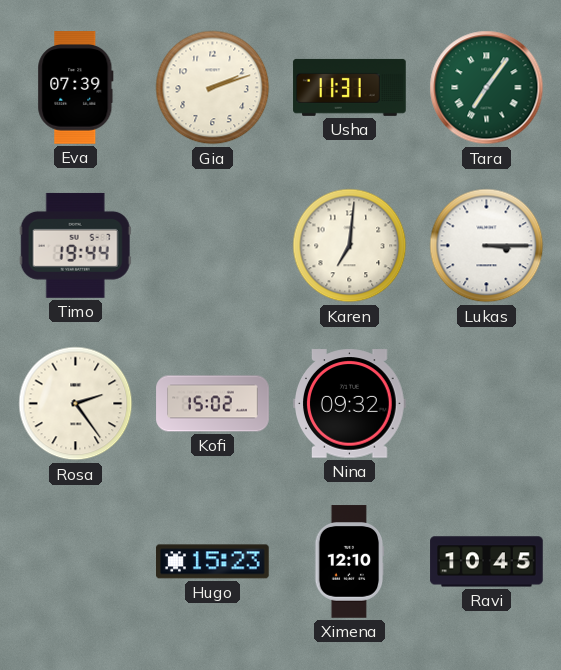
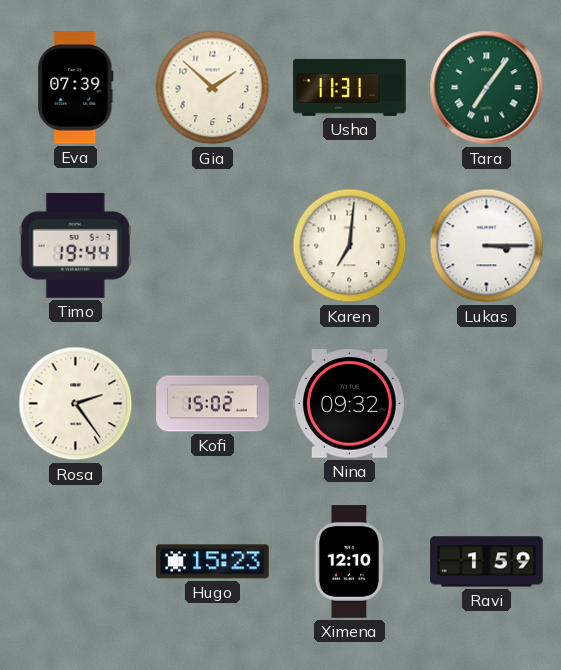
Gia: 2:12 -> 1:52 (213, 88)
Ravi: 10:45 -> 1:59 (487, 562)
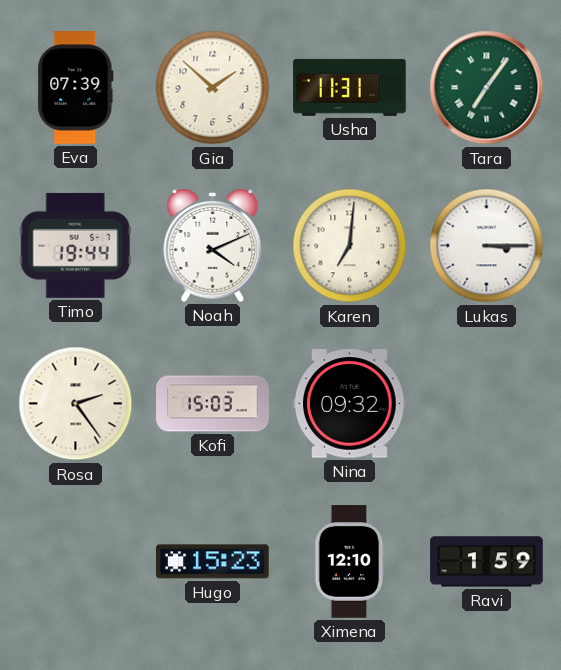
Noah: none -> 4:11 (213, 245)
Kofi: 15:02 -> 15:03 (213, 404)
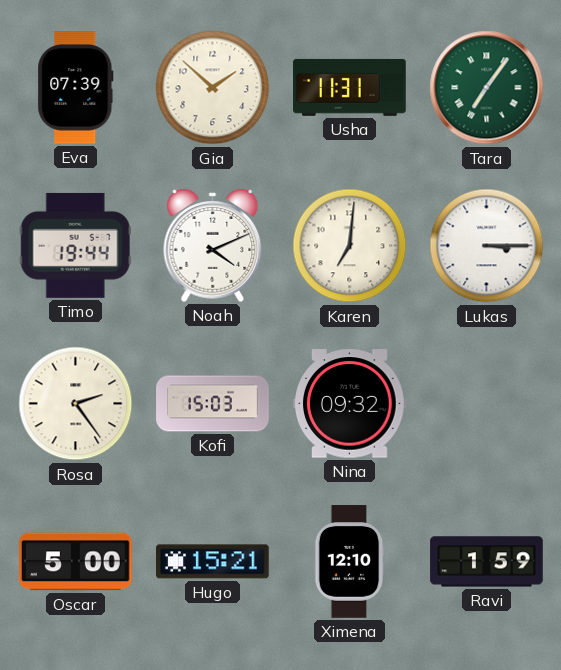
Oscar: none -> 5:00 (76, 562)
Hugo: 15:23 -> 15:21 (213, 562)
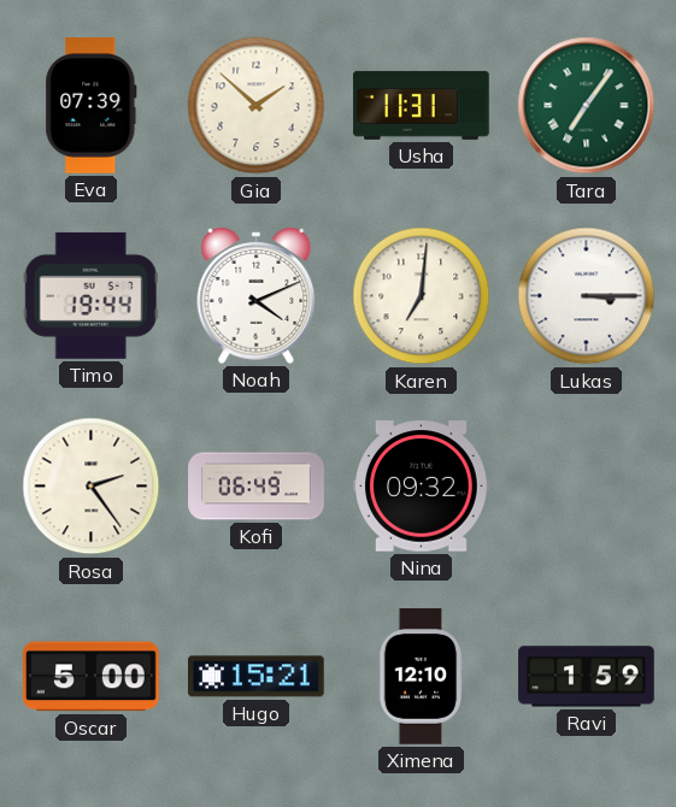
Kofi: 15:03 -> 06:49 (257, 487)
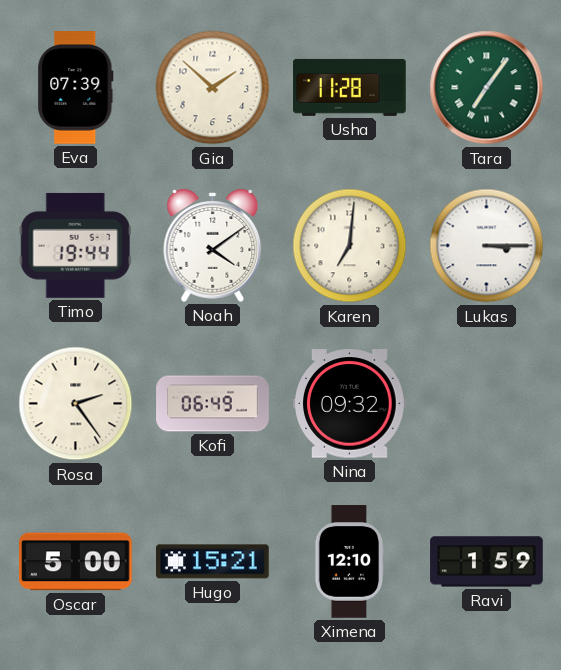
Usha: 11:31 -> 11:28 (350, 87)
Noah: 4:11 -> 4:09 (213, 245)
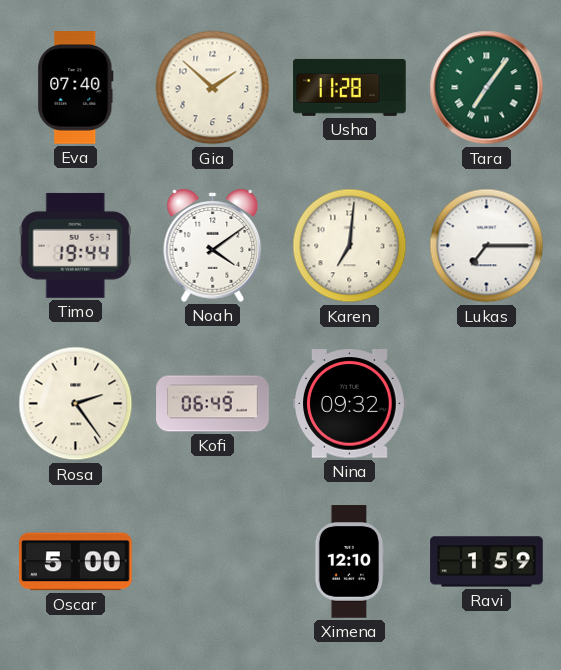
Eva: 07:39 -> 07:40 (76, 88)
Lukas: 3:15 -> 7:15 (487, 246)
Hugo: 15:21 -> none (213, 562)
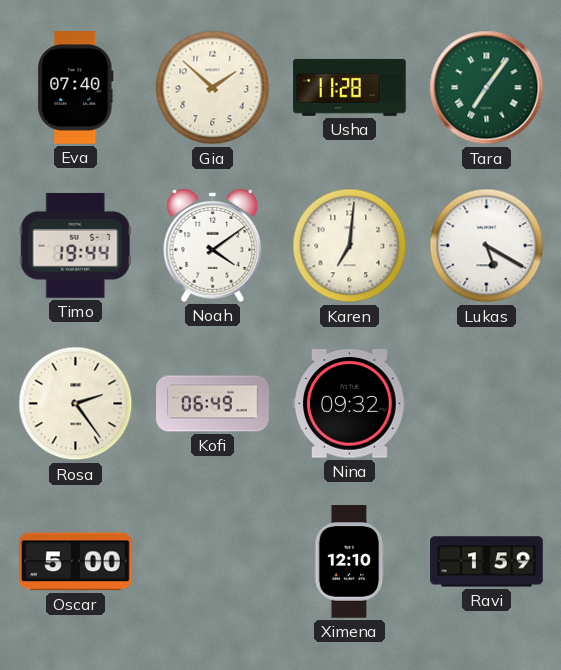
Lukas: 7:15 -> 5:20 (487, 246)
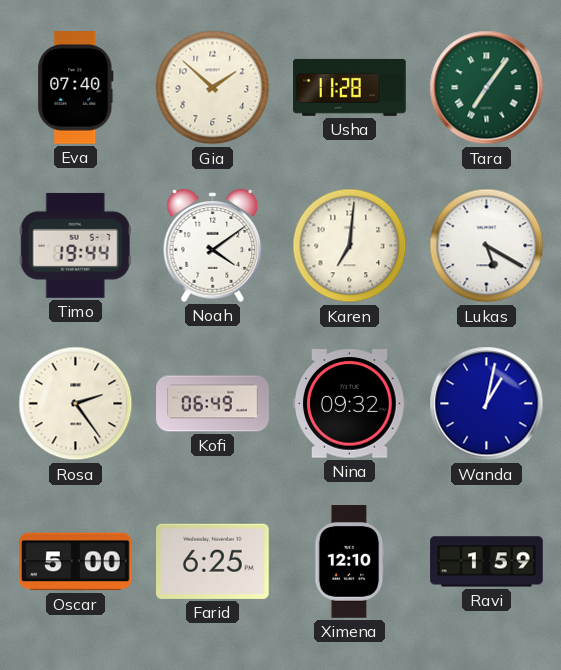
Wanda: none -> 1:02 (487, 404)
Farid: none -> 6:25 (213, 561)
